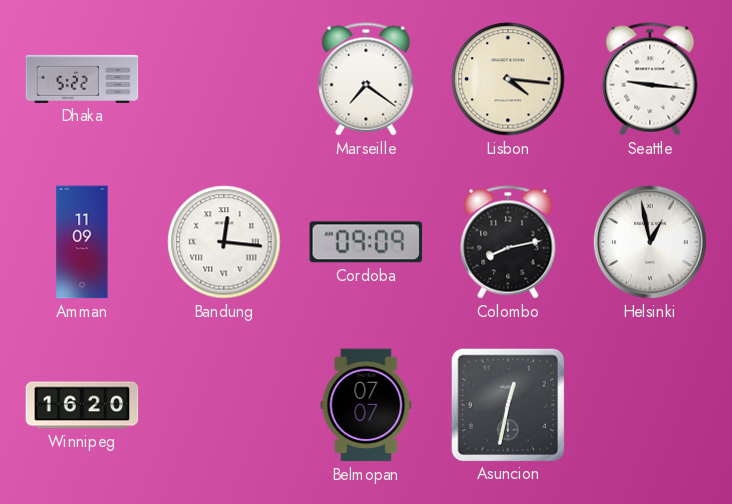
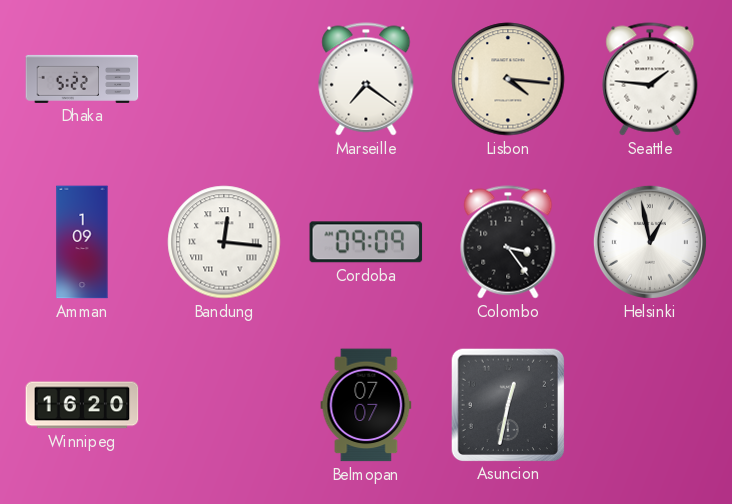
Seattle: 9:16 -> 1:46 (650, 79)
Amman: 11:09 -> 1:09 (82, 242)
Colombo: 8:13 -> 3:24 (508, 242)
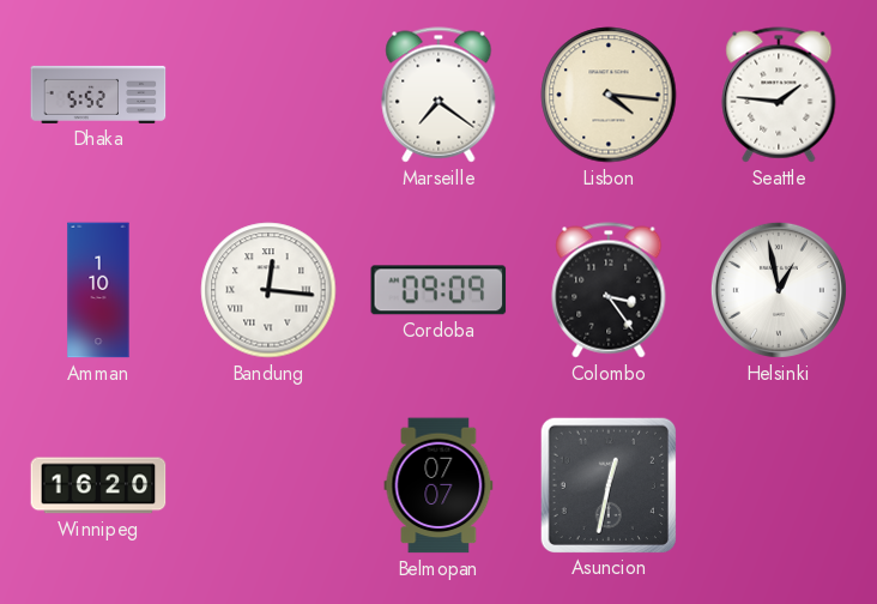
Dhaka: 5:22 -> 5:52 (98, 95)
Amman: 1:09 -> 1:10 (98, 290)
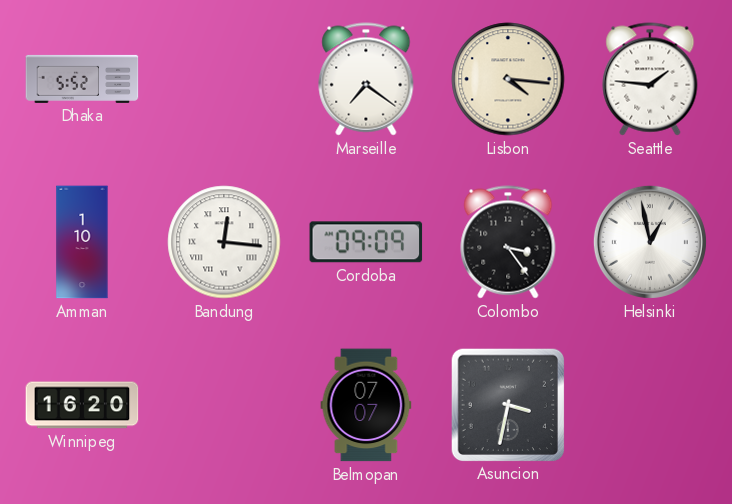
Asuncion: 12:32 -> 3:32 (507, 404)
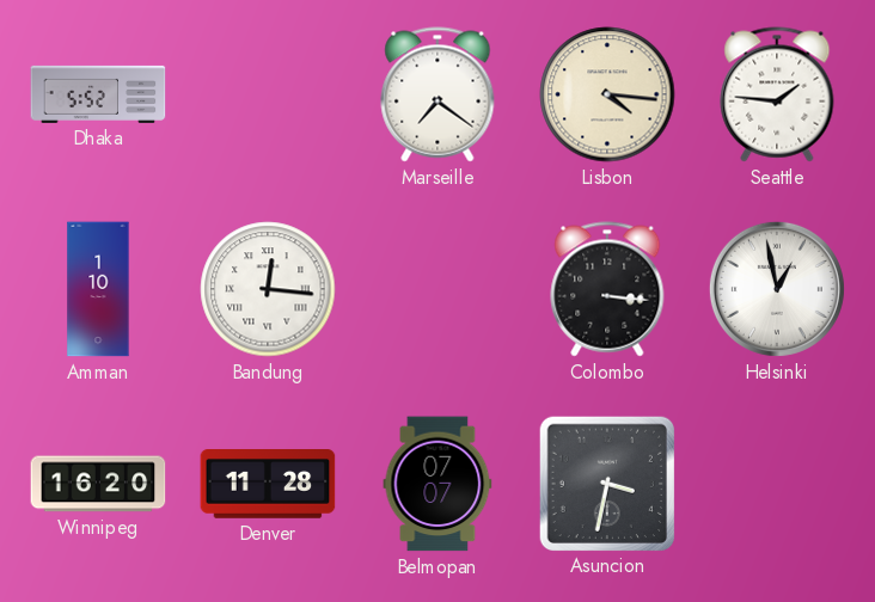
Cordoba: 09:09 -> none (366, 242)
Colombo: 3:24 -> 3:16 (607, 289)
Denver: none -> 11:28 (268, 485)
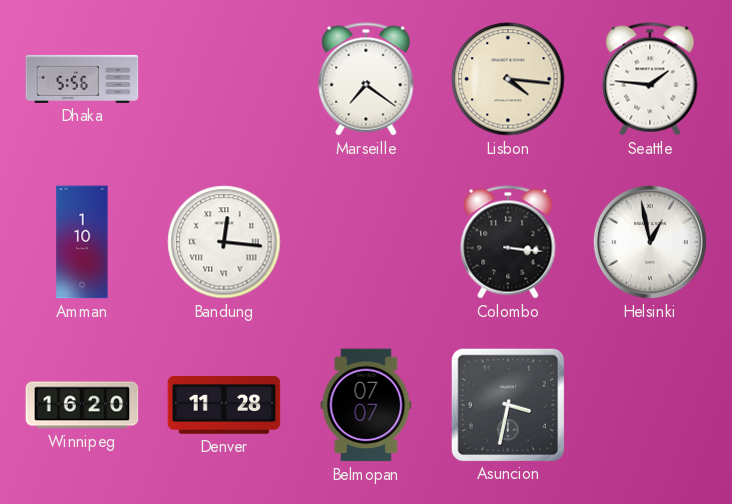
Dhaka: 5:52 -> 5:56 (82, 79)
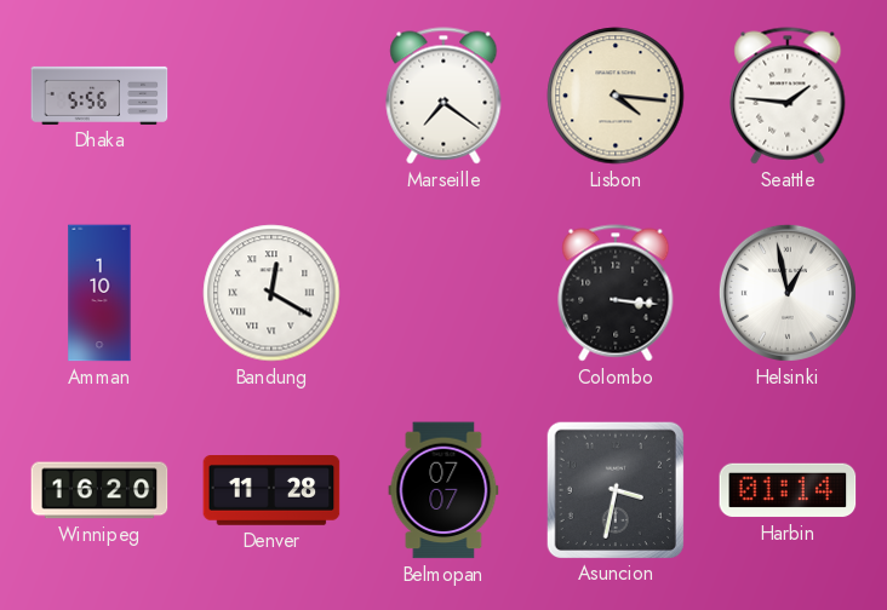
Bandung: 12:16 -> 12:20 (271, 293)
Harbin: none -> 01:14 (788, 490)
